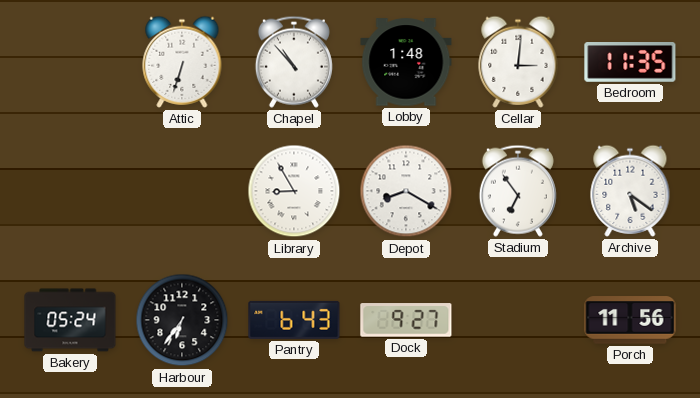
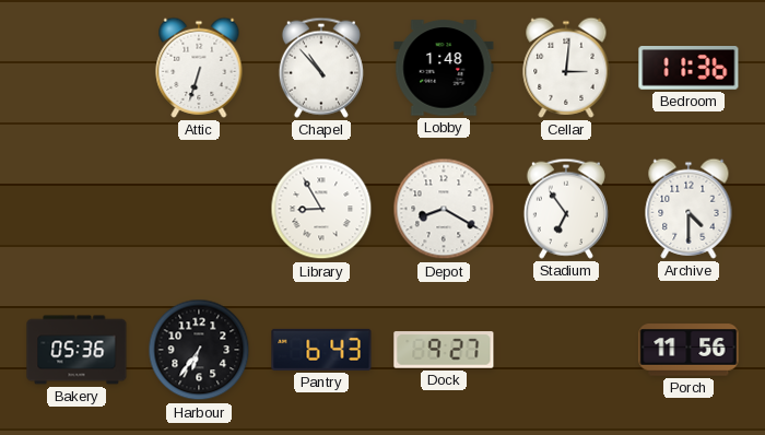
Bedroom: 11:35 -> 11:36 (688, 69)
Archive: 5:21 -> 4:30 (688, 209)
Bakery: 05:24 -> 05:36 (76, 350)
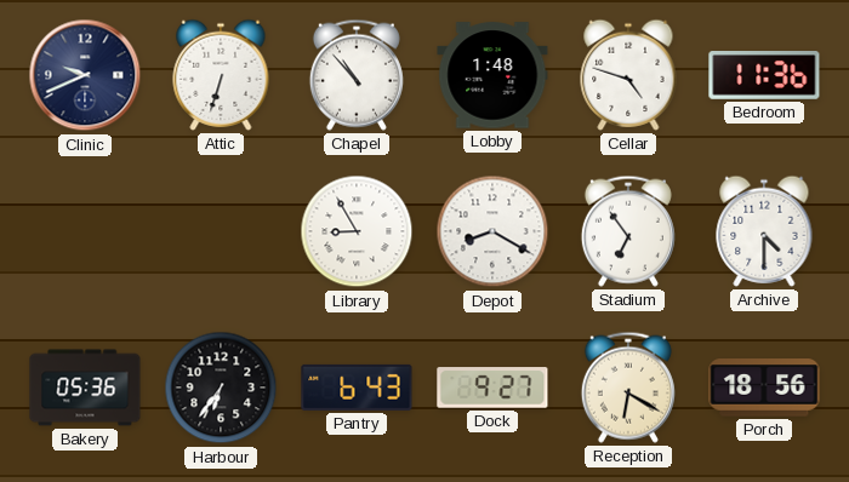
Clinic: none -> 9:41 (85, 75)
Cellar: 3:01 -> 4:48 (628, 75)
Reception: none -> 6:20 (628, 388)
Porch: 11:56 -> 18:56 (764, 388)
